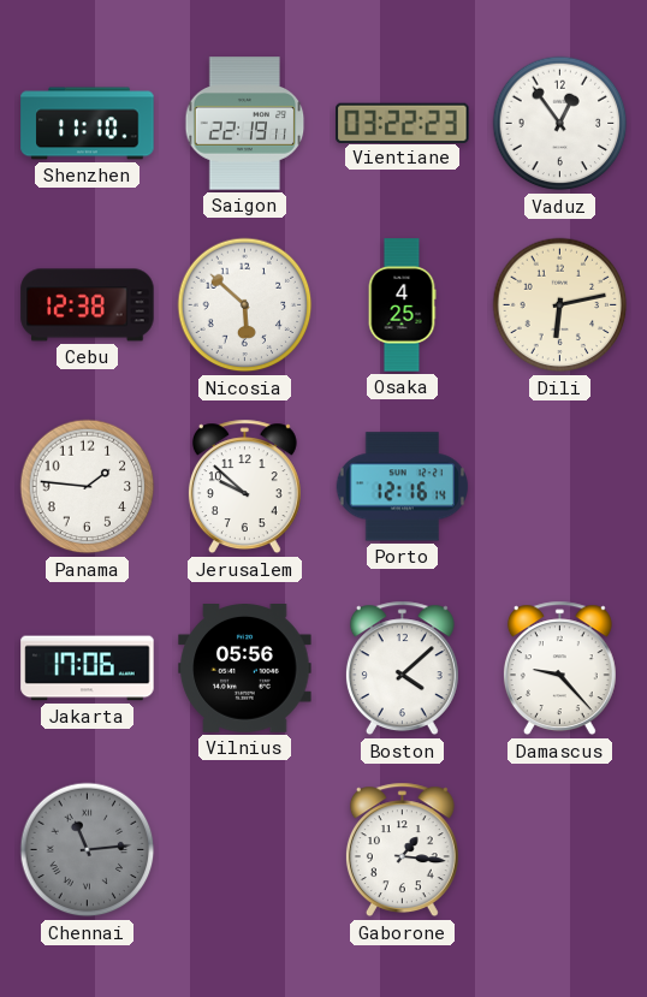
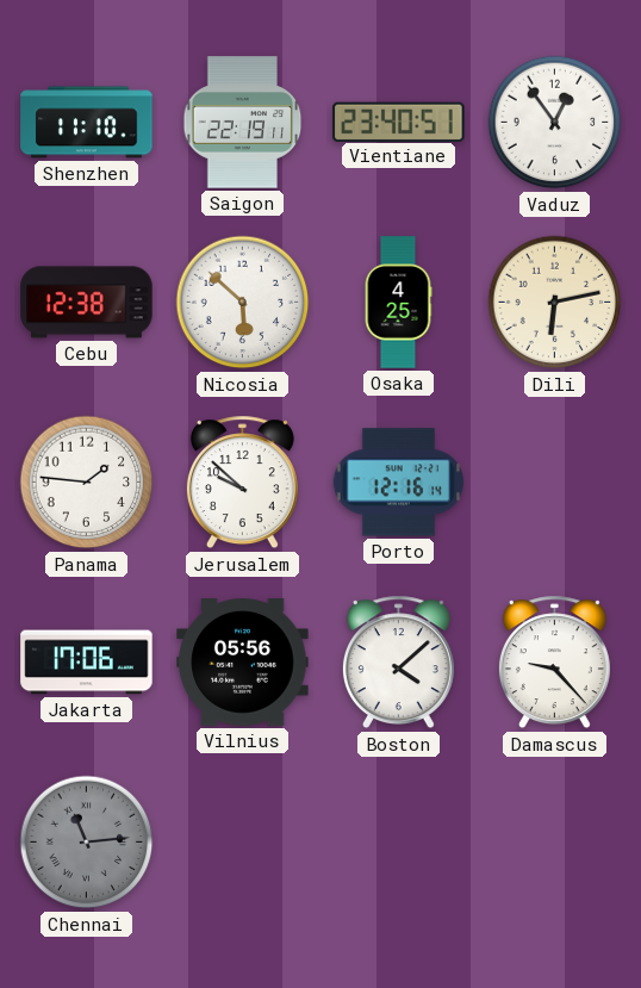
Vientiane: 03:22 -> 23:40 (399, 122)
Gaborone: 1:16 -> none (402, 850)
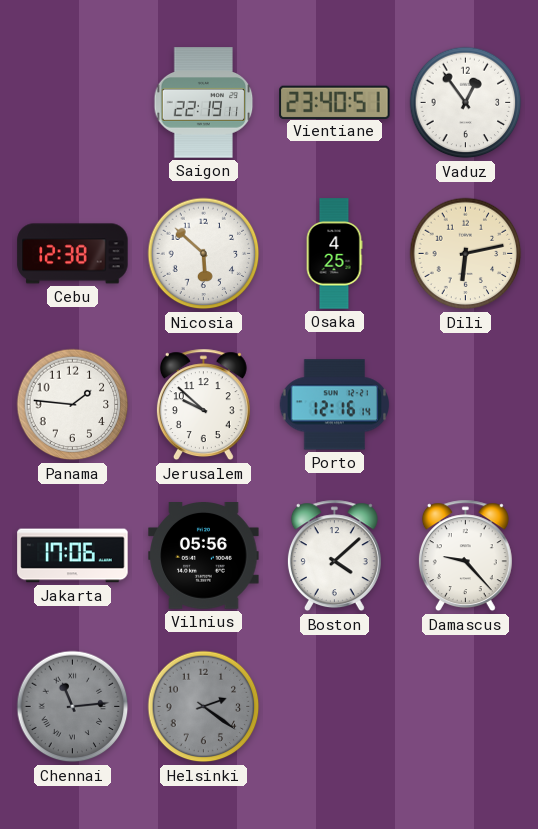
Shenzhen: 11:10 -> none (87, 123)
Helsinki: none -> 2:21 (204, 707)
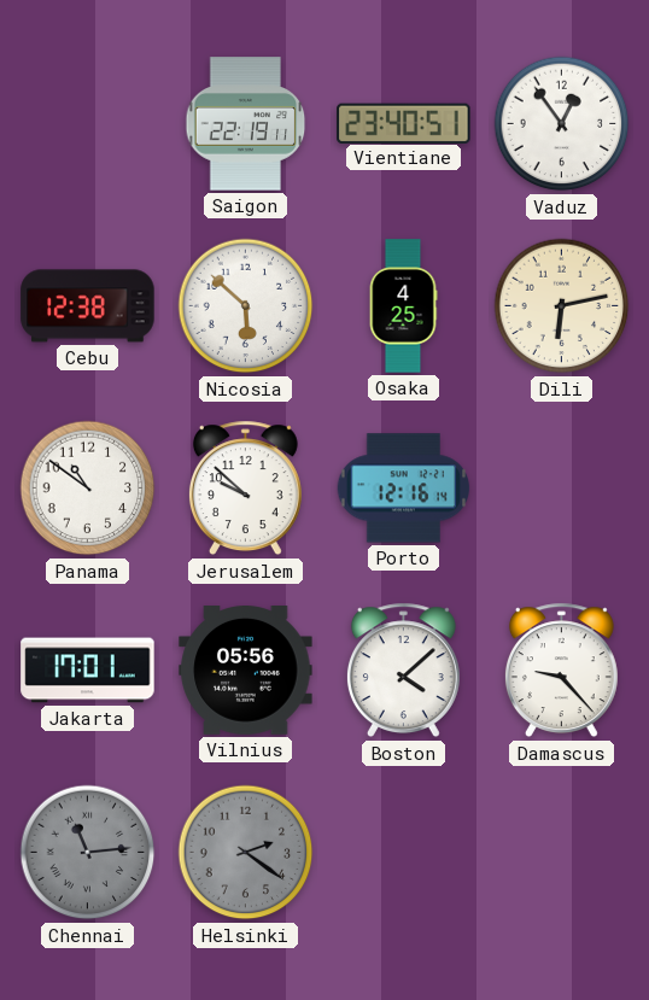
Panama: 1:46 -> 10:51 (88, 489)
Jakarta: 17:06 -> 17:01 (88, 671)
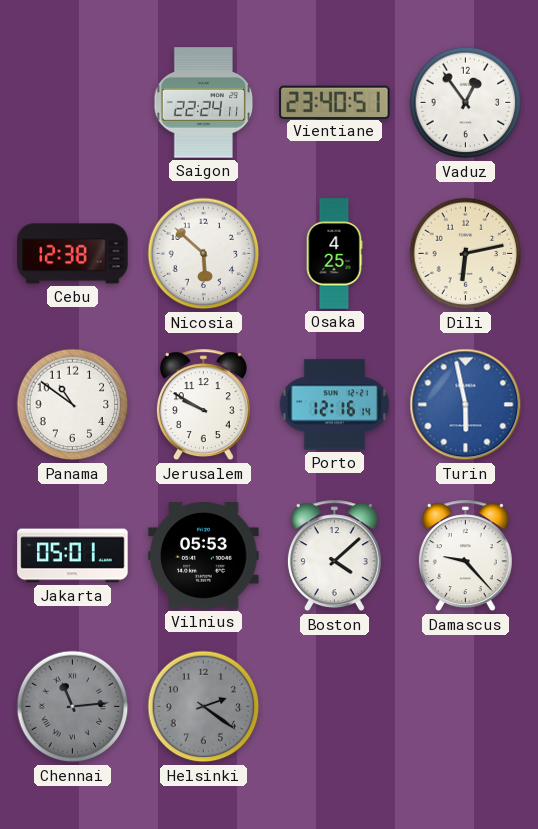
Saigon: 22:19 -> 22:24 (204, 103)
Jerusalem: 9:52 -> 9:50 (203, 405)
Turin: none -> 5:58 (466, 405)
Jakarta: 17:01 -> 05:01 (73, 556)
Vilnius: 05:56 -> 05:53 (204, 556)
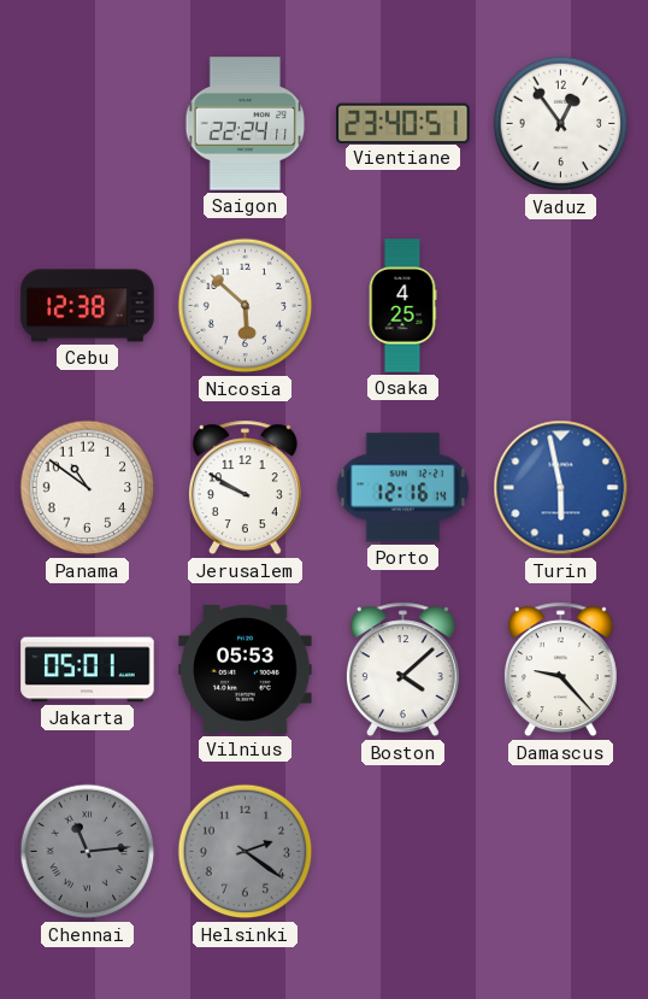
Dili: 6:13 -> none (466, 254)
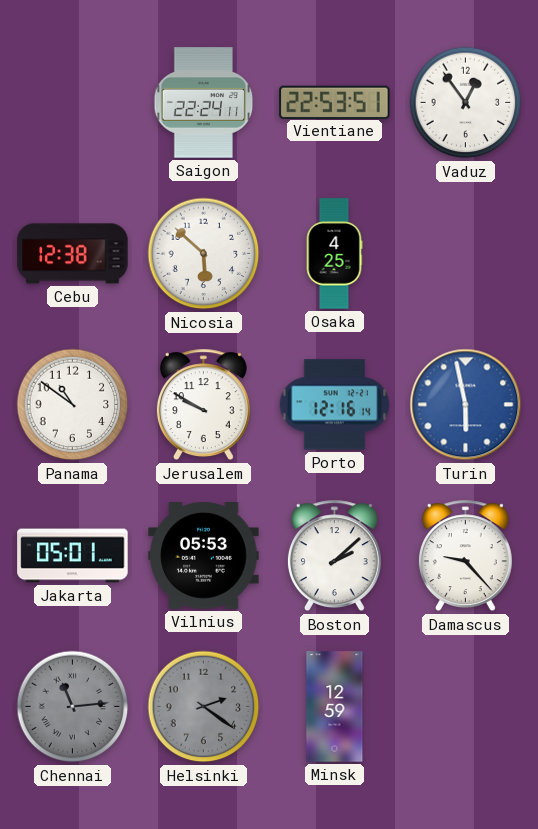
Vientiane: 23:40 -> 22:53 (335, 102)
Boston: 4:08 -> 2:08 (334, 556)
Minsk: none -> 12:59 (335, 707)
